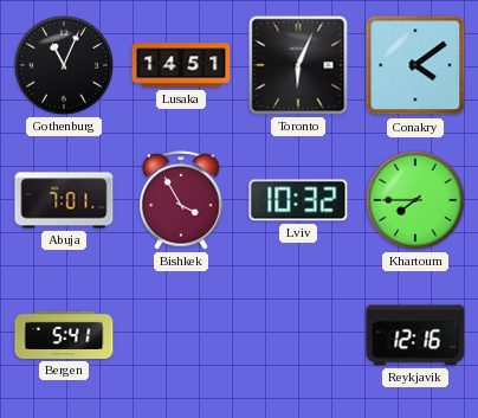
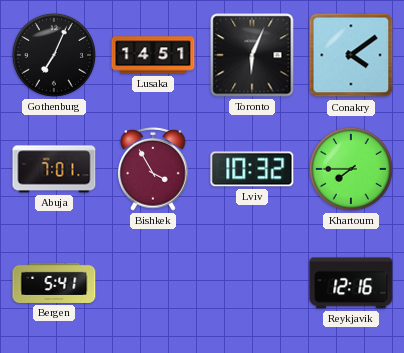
Gothenburg: 11:04 -> 7:04 (54, 55)
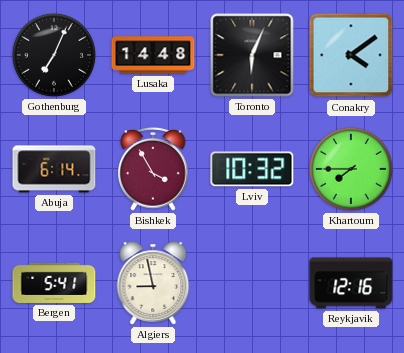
Lusaka: 14:51 -> 14:48 (153, 55)
Abuja: 7:01 -> 6:14 (54, 169)
Algiers: none -> 8:58 (153, 283)
